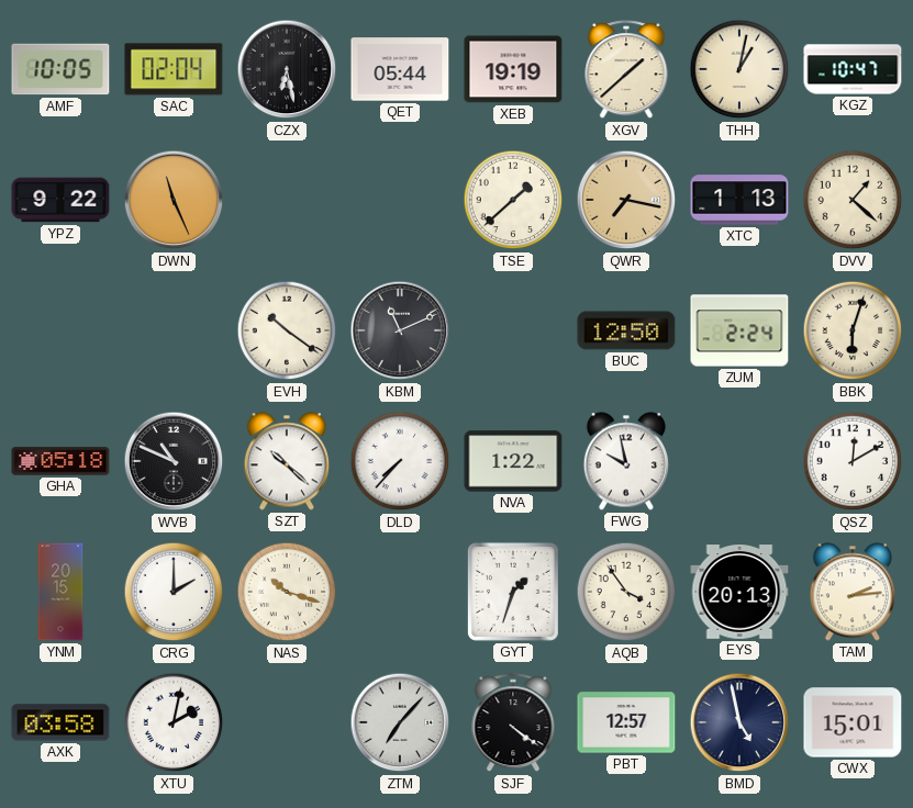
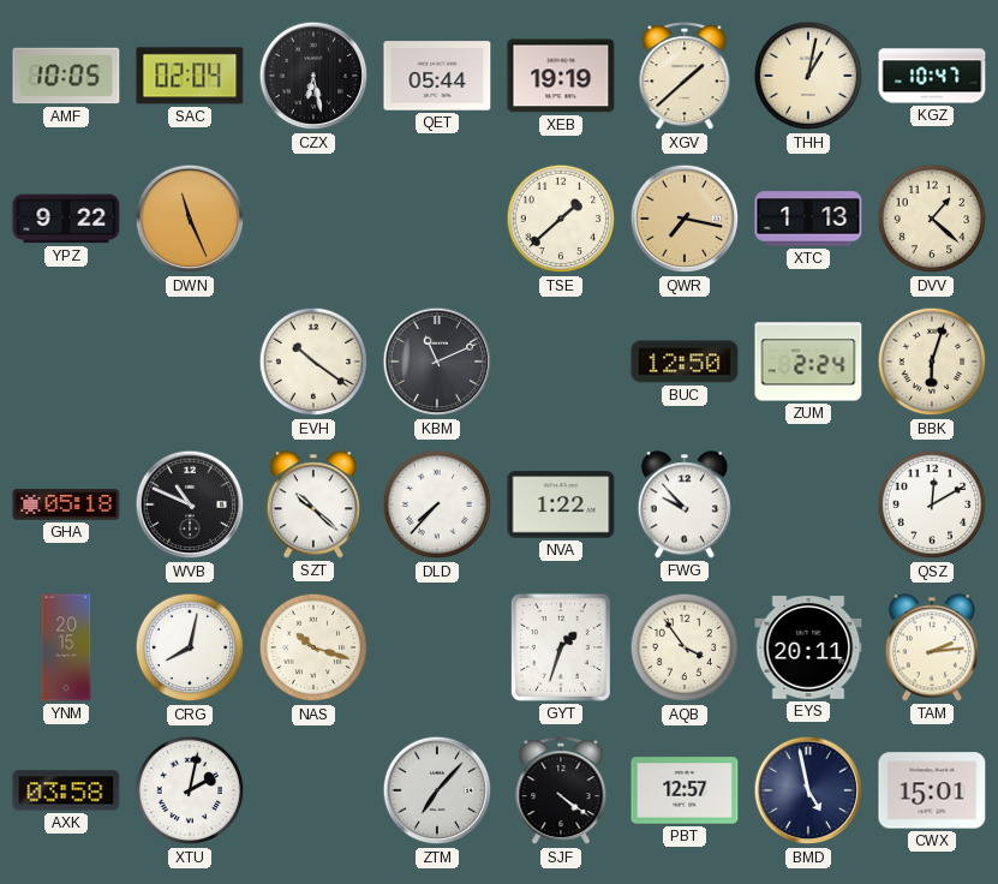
FWG: 9:58 -> 9:53 (683, 504)
CRG: 2:00 -> 8:02 (190, 647)
EYS: 20:13 -> 20:11 (808, 647)
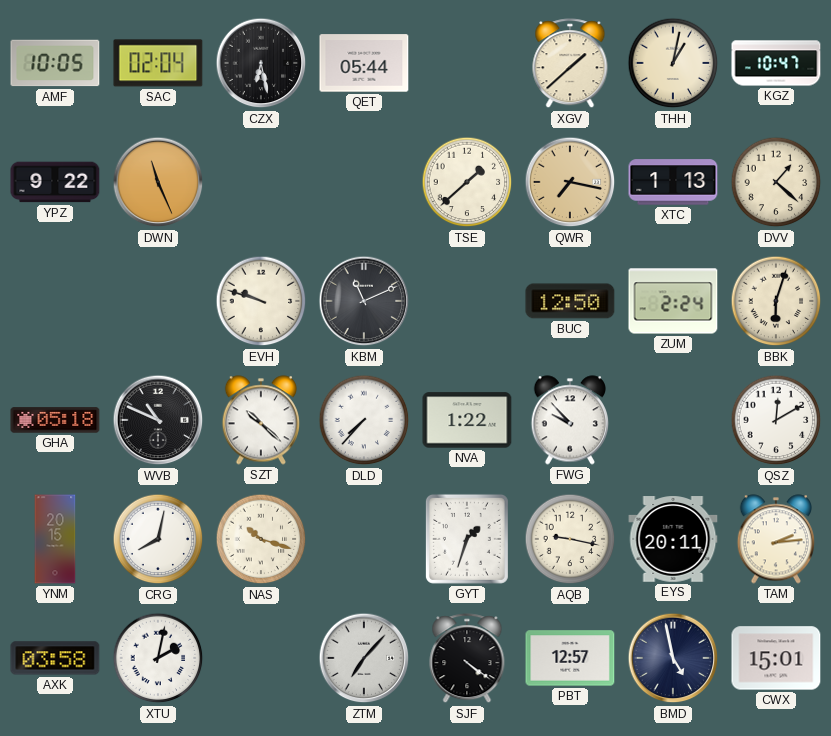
XEB: 19:19 -> none (561, 76)
EVH: 10:21 -> 9:48 (261, 301)
AQB: 3:54 -> 9:17 (570, 539)
